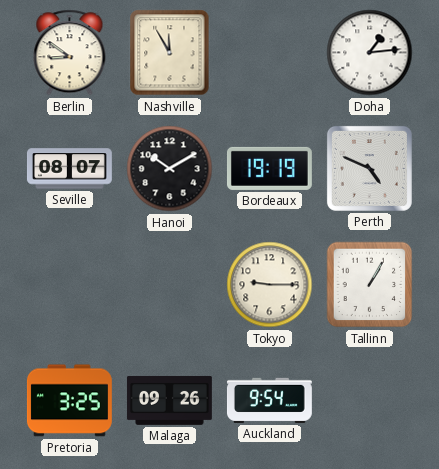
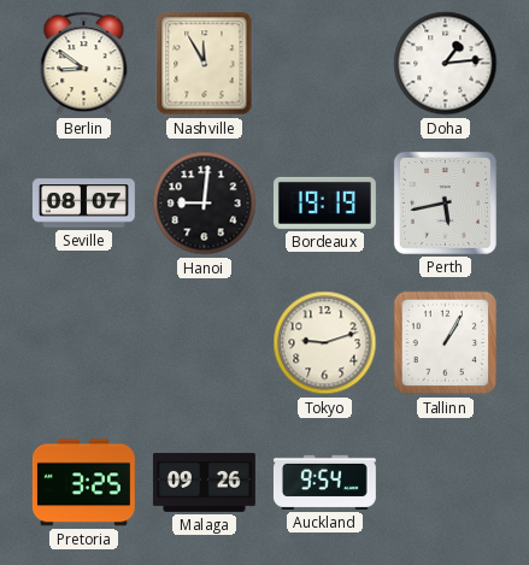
Hanoi: 10:10 -> 9:01 (205, 204)
Perth: 4:49 -> 5:43 (445, 202)
Tokyo: 9:15 -> 9:12 (325, 343)
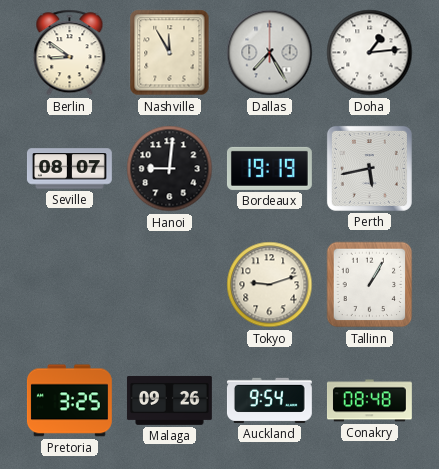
Dallas: none -> 7:25 (270, 53)
Conakry: none -> 08:48 (369, 401)
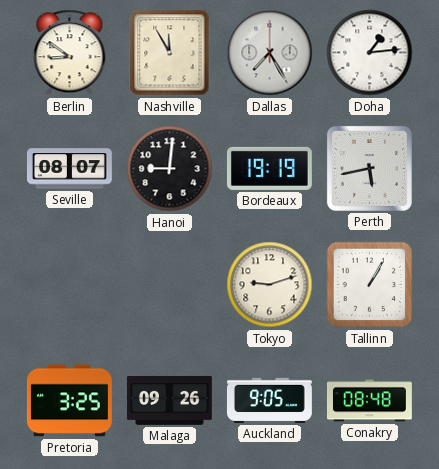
Auckland: 9:54 -> 9:05 (269, 400)
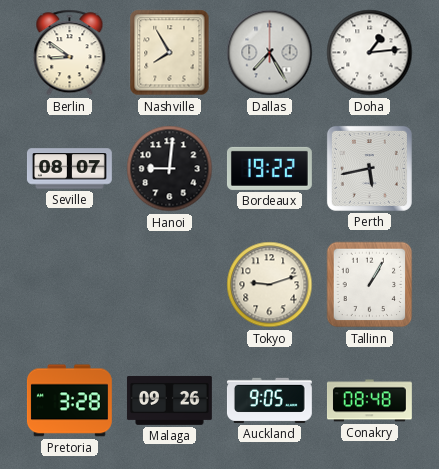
Nashville: 11:55 -> 7:55 (170, 53)
Bordeaux: 19:19 -> 19:22 (269, 168)
Pretoria: 3:25 -> 3:28 (69, 401)
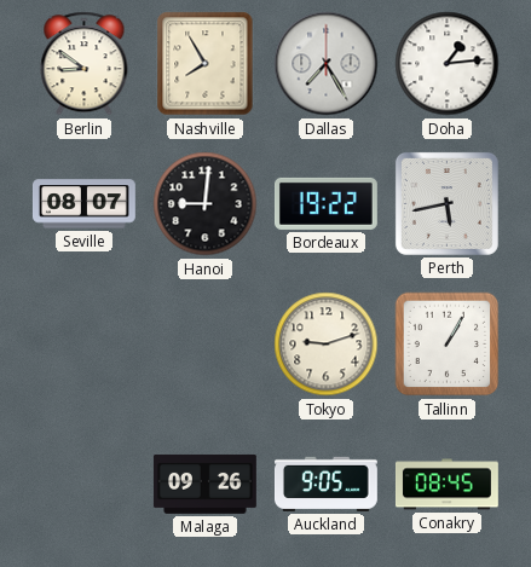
Pretoria: 3:28 -> none (69, 401)
Conakry: 08:48 -> 08:45 (446, 485)
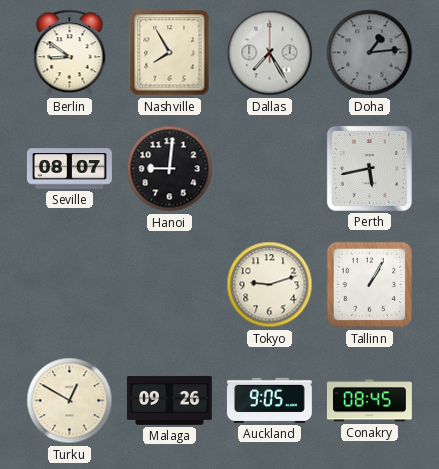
Doha dial: white -> grey (370, 53)
Bordeaux: 19:22 -> none (325, 203)
Turku: none -> 12:50 (70, 401)
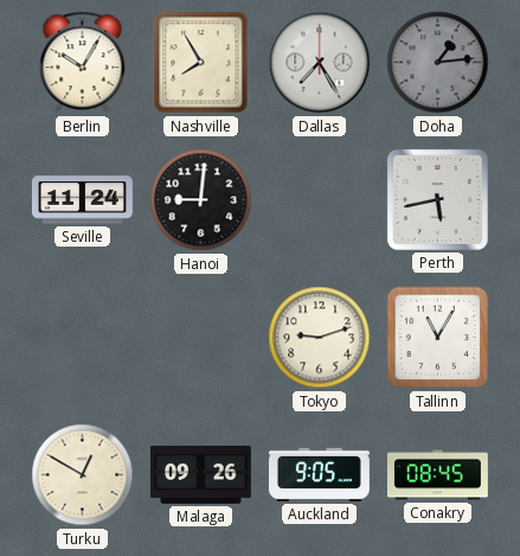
Berlin: 8:51 -> 10:05 (83, 63)
Seville: 08:07 -> 11:24 (82, 200)
Tallinn: 1:05 -> 11:05 (438, 338)
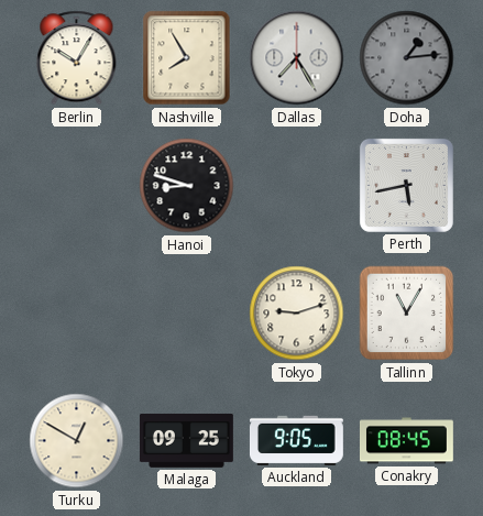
Seville: 11:24 -> none (82, 200)
Hanoi: 9:01 -> 8:48 (187, 186)
Malaga: 09:26 -> 09:25 (186, 440)
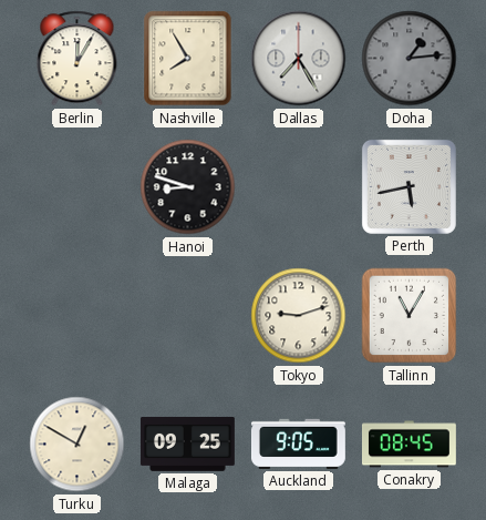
Berlin: 10:05 -> 12:05 (77, 59)
